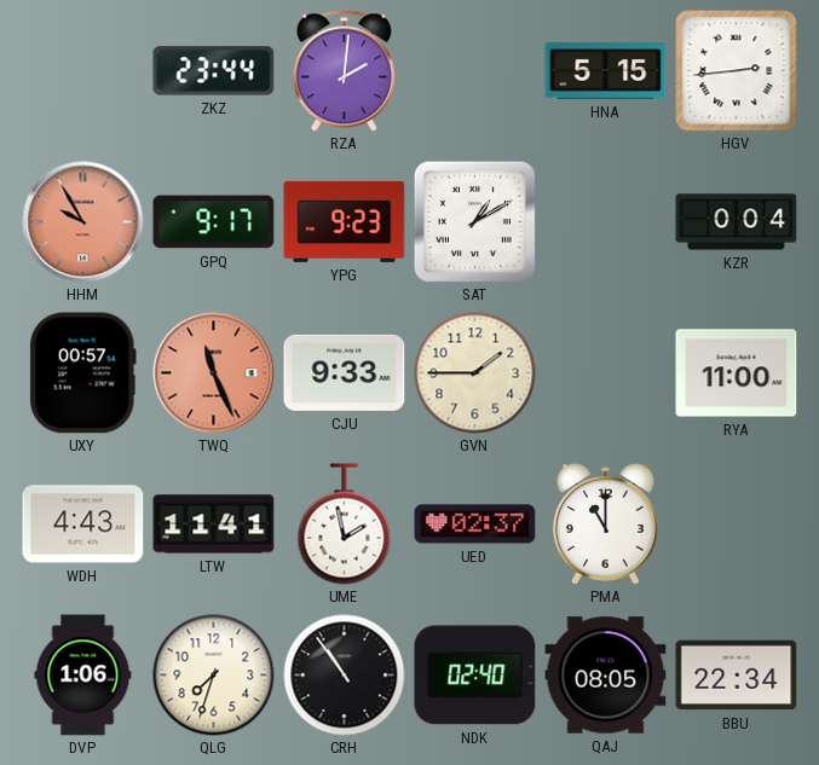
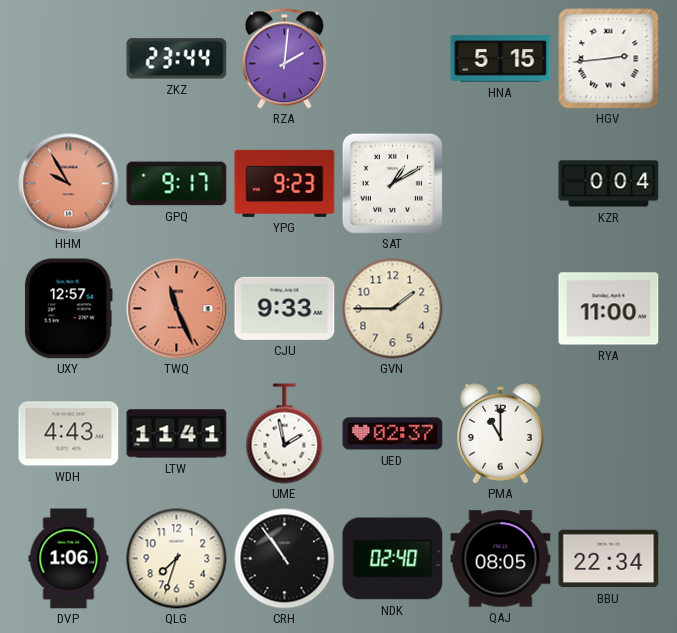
UXY: 00:57 -> 12:57 (68, 309)
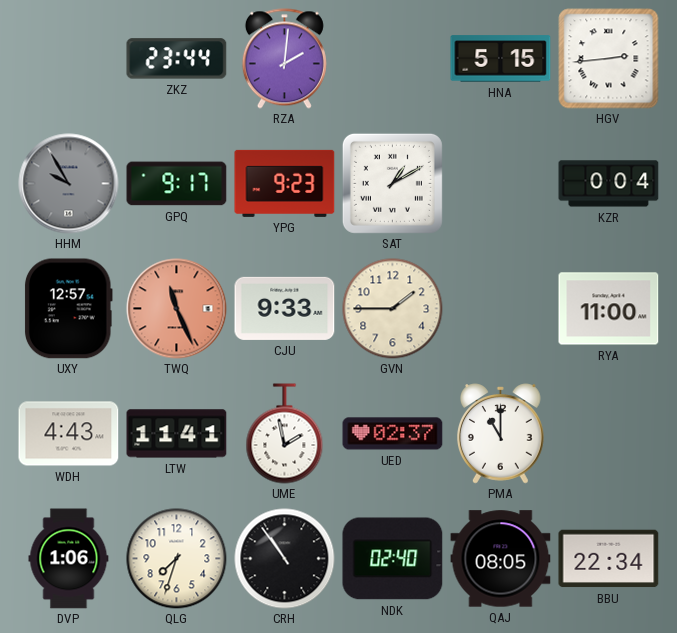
HHM dial: salmon -> grey (69, 184)
